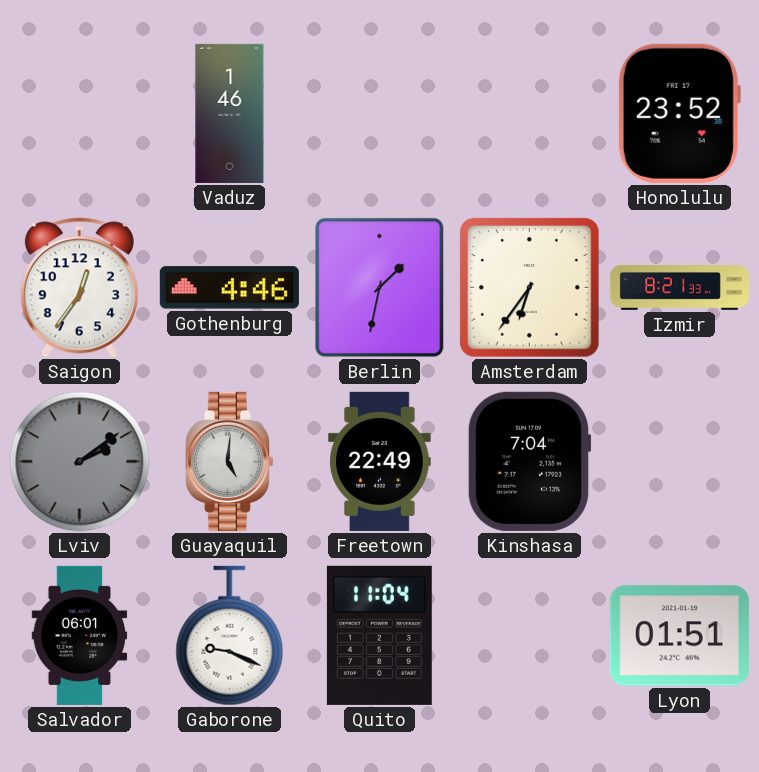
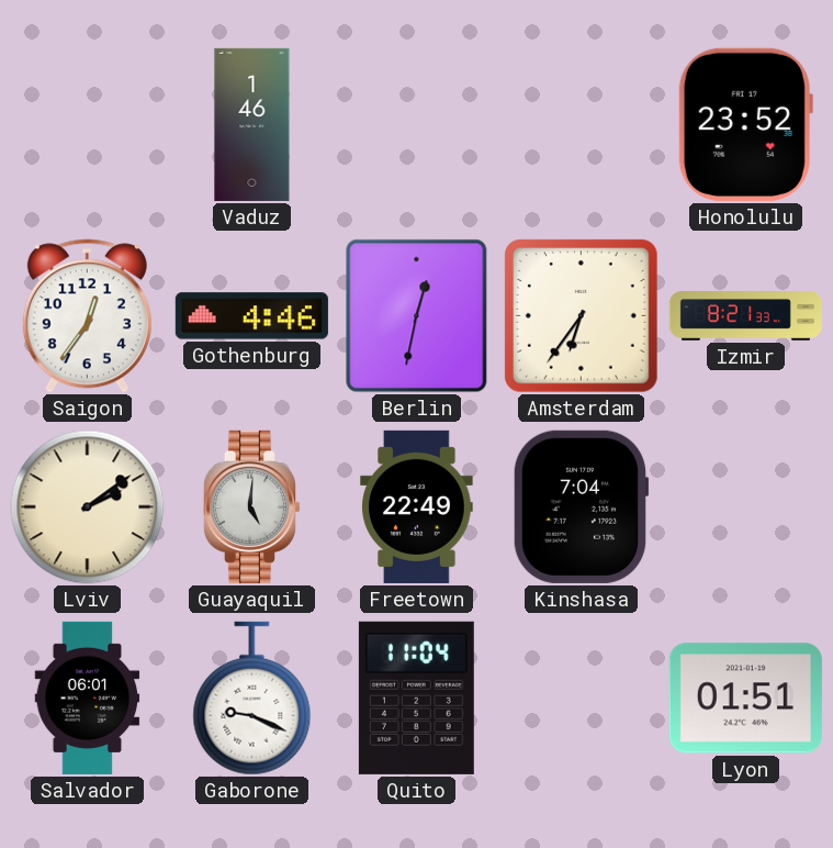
Berlin: 1:32 -> 12:32 (417, 316)
Lviv dial: grey -> cream (88, 507)
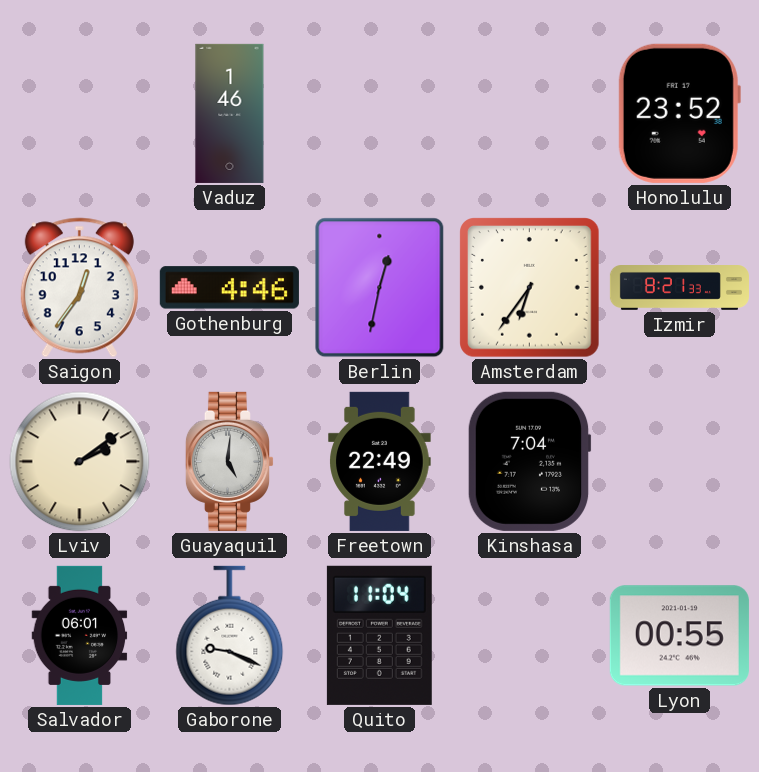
Lyon: 01:51 -> 00:55 (679, 636)
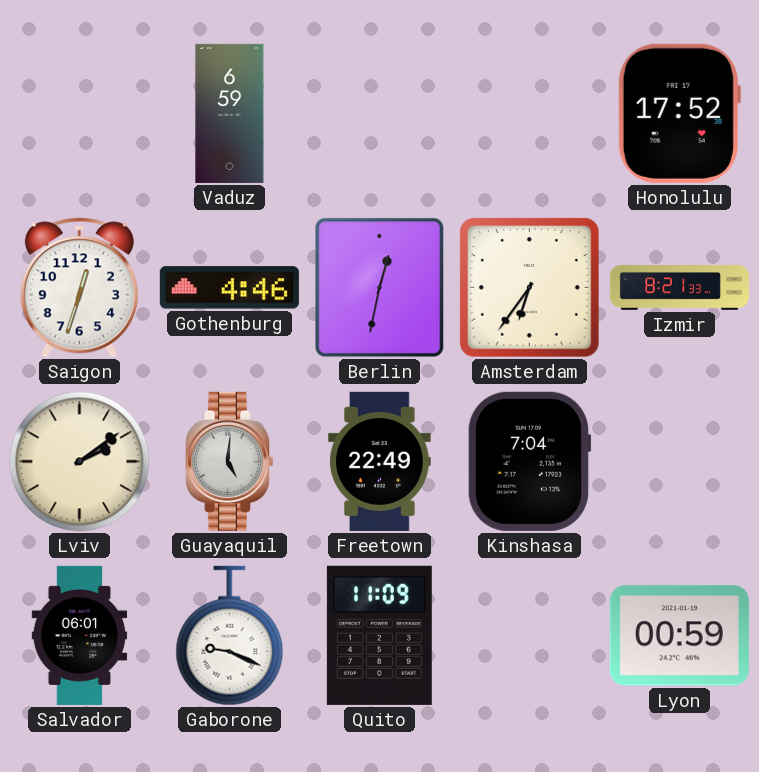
Vaduz: 1:46 -> 6:59 (230, 113)
Honolulu: 23:52 -> 17:52 (679, 113)
Saigon: 12:36 -> 12:33 (79, 288)
Quito: 11:04 -> 11:09 (379, 635)
Lyon: 00:55 -> 00:59 (679, 636)
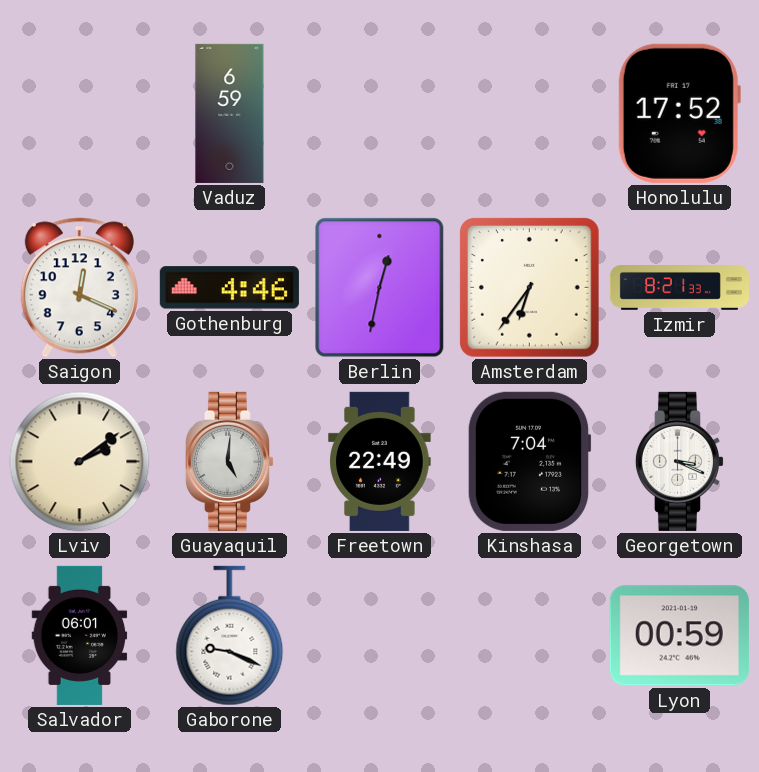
Saigon: 12:33 -> 12:19 (79, 288)
Georgetown: none -> 3:19 (679, 461)
Quito: 11:09 -> none (379, 635)
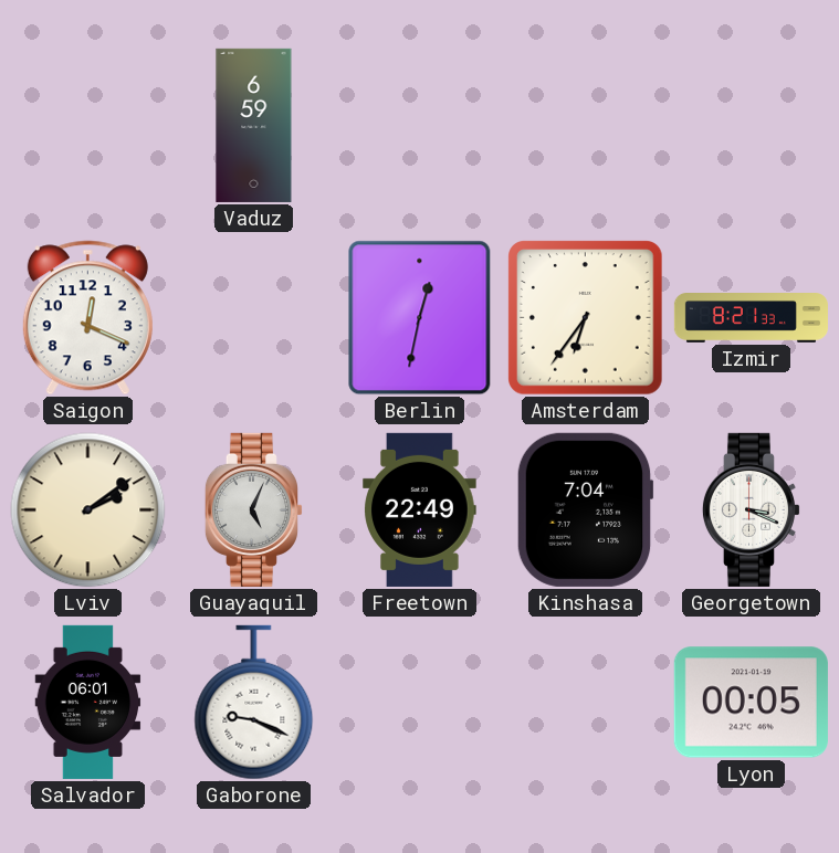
Honolulu: 17:52 -> none (679, 113)
Gothenburg: 4:46 -> none (229, 288)
Guayaquil: 5:01 -> 5:04 (253, 509)
Lyon: 00:59 -> 00:05 (751, 703)
